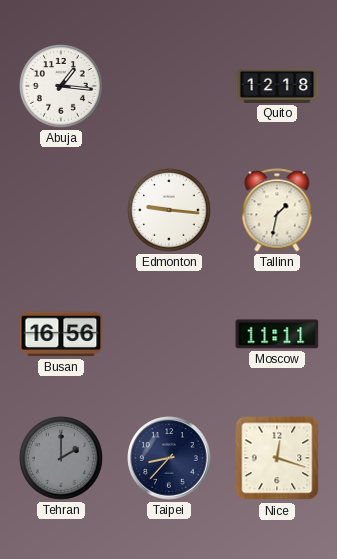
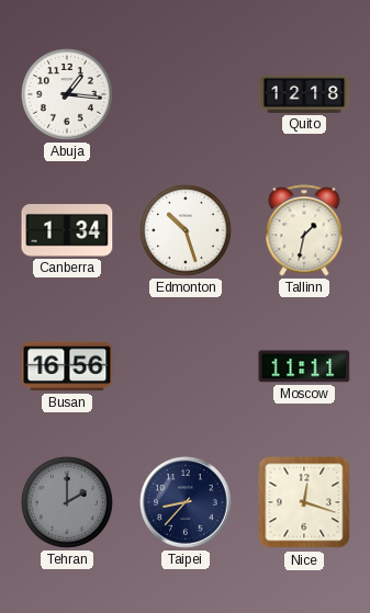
Canberra: none -> 1:34 (67, 230)
Edmonton: 9:16 -> 10:27 (187, 231)
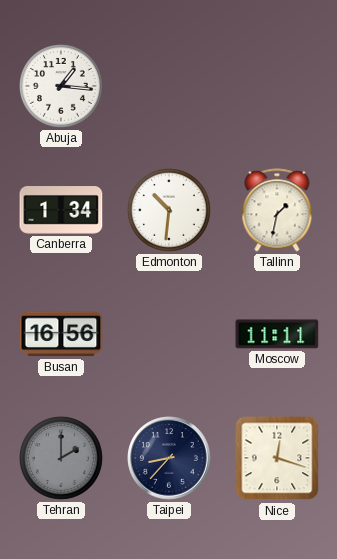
Quito: 12:18 -> none (304, 94)
Edmonton: 10:27 -> 10:31 (170, 211)
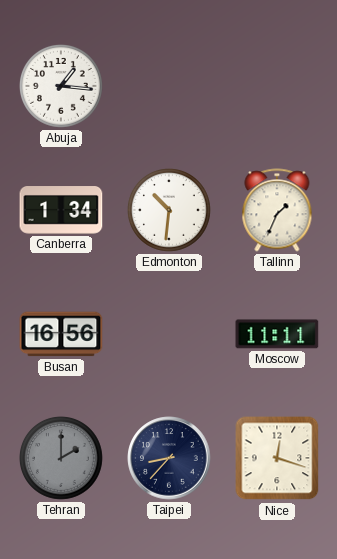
Tallinn: 1:32 -> 1:34 (277, 210)
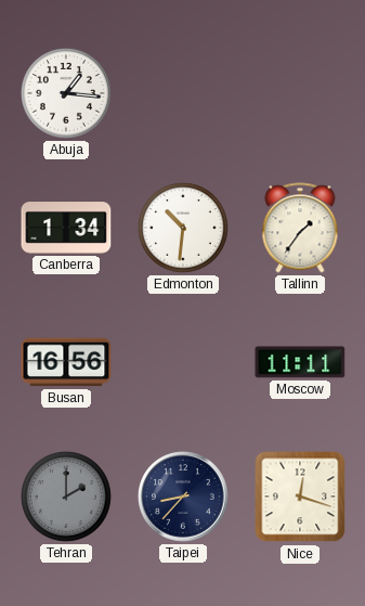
Tallinn: 1:34 -> 1:36 (300, 228)
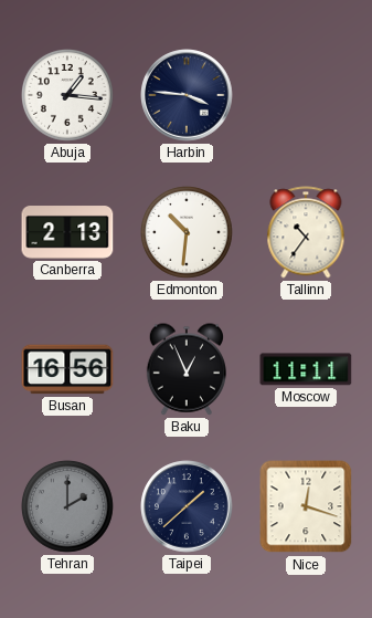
Harbin: none -> 3:46 (187, 95)
Canberra: 1:34 -> 2:13 (67, 232)
Tallinn: 1:36 -> 10:36 (306, 232)
Baku: none -> 12:56 (185, 369)
Taipei: 8:37 -> 1:38 (187, 506)
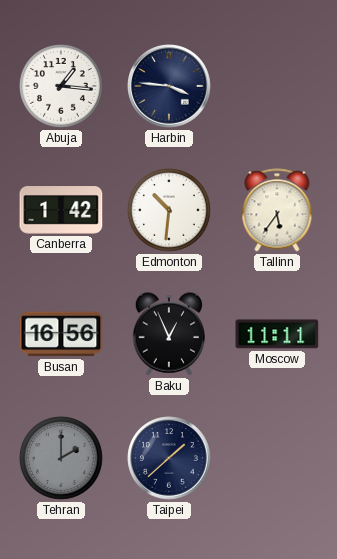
Canberra: 2:13 -> 1:42 (61, 210)
Tallinn: 10:36 -> 5:36 (277, 210)
Nice: 12:18 -> none (306, 506)
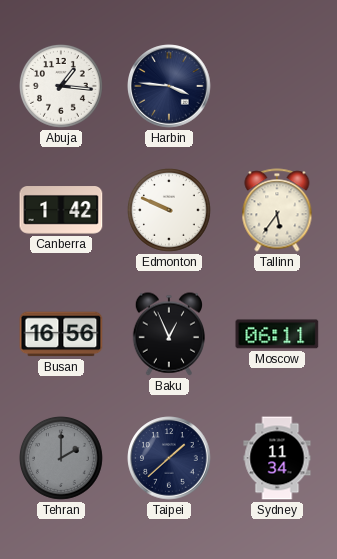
Edmonton: 10:31 -> 9:49 (170, 211)
Moscow: 11:11 -> 06:11 (277, 334)
Sydney: none -> 11:34 (277, 458)
